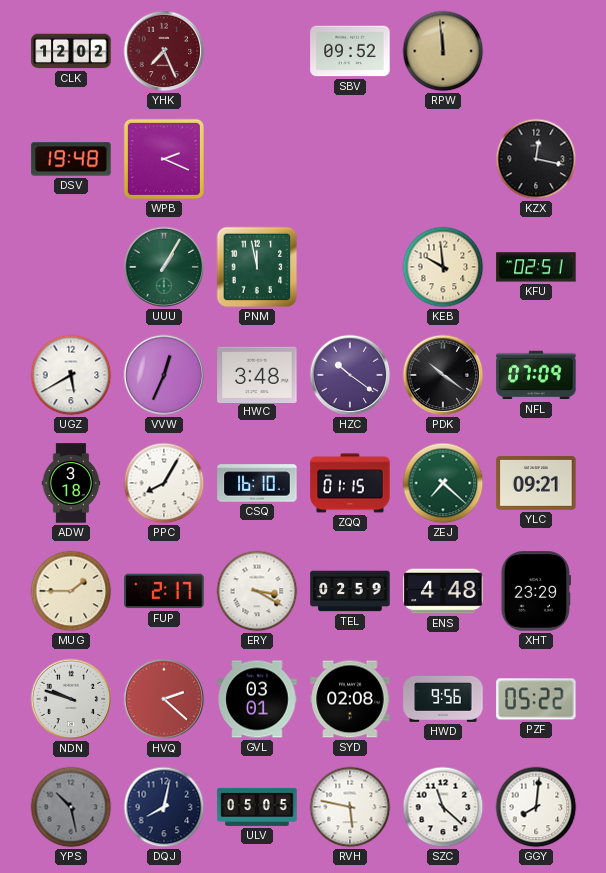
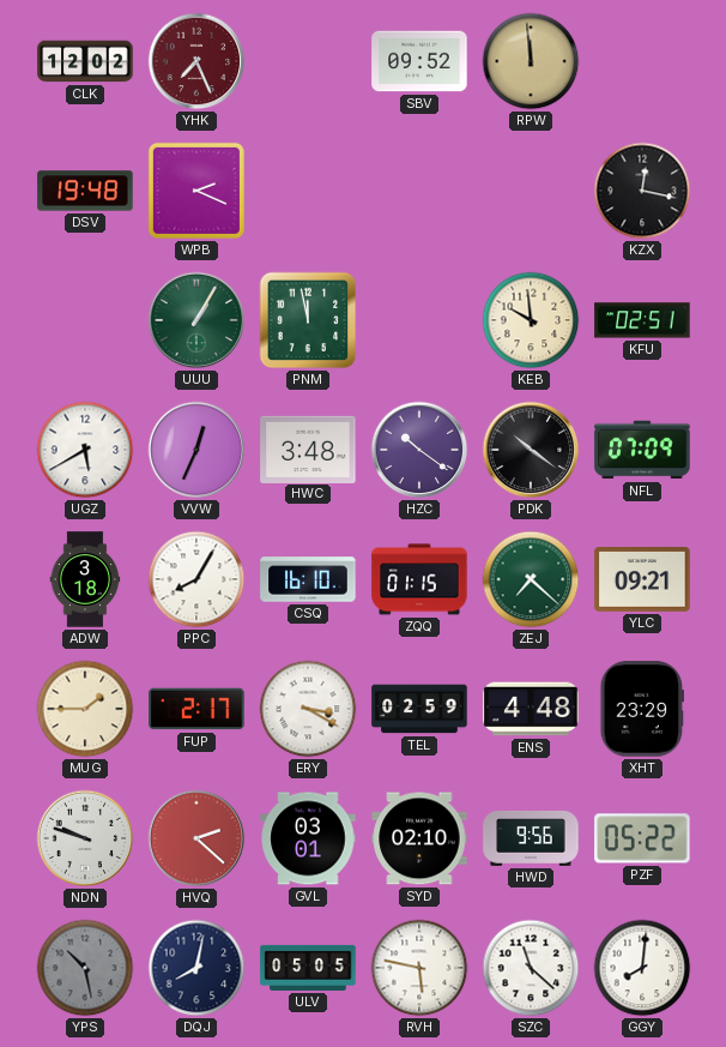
SYD: 02:08 -> 02:10 (419, 838)
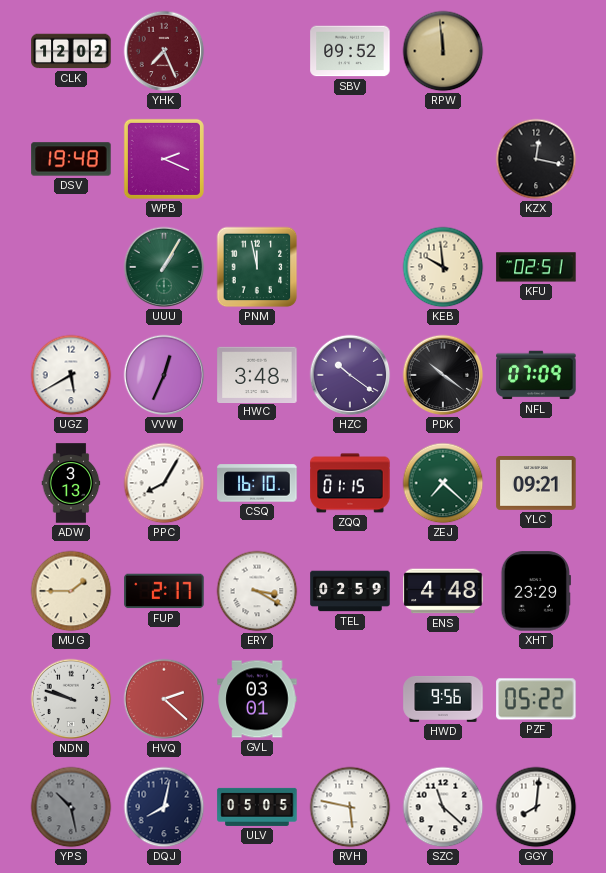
ADW: 3:18 -> 3:13 (71, 483)
SYD: 02:10 -> none (419, 838)
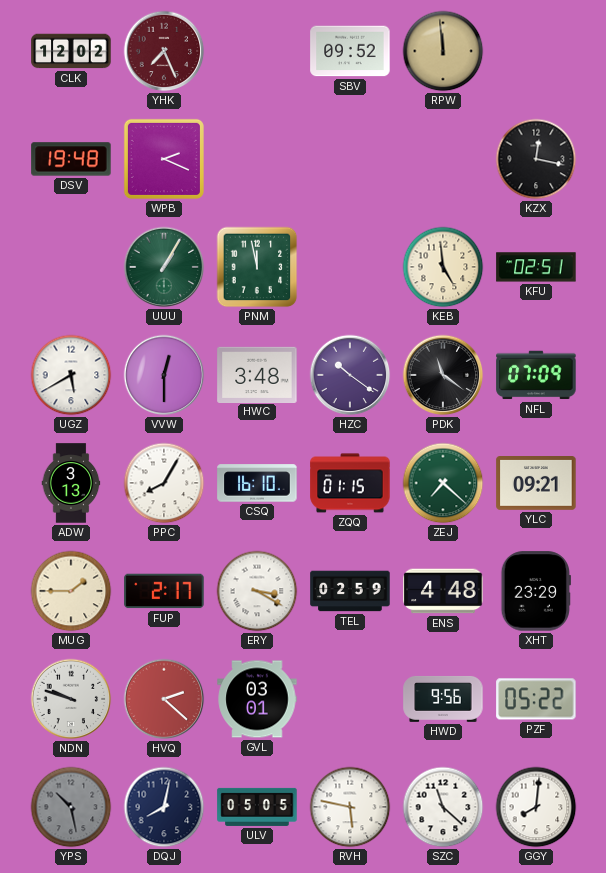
KEB: 9:59 -> 4:59 (443, 267)
VVW: 12:34 -> 12:30 (164, 375)
PDK: 10:21 -> 11:21 (443, 375)
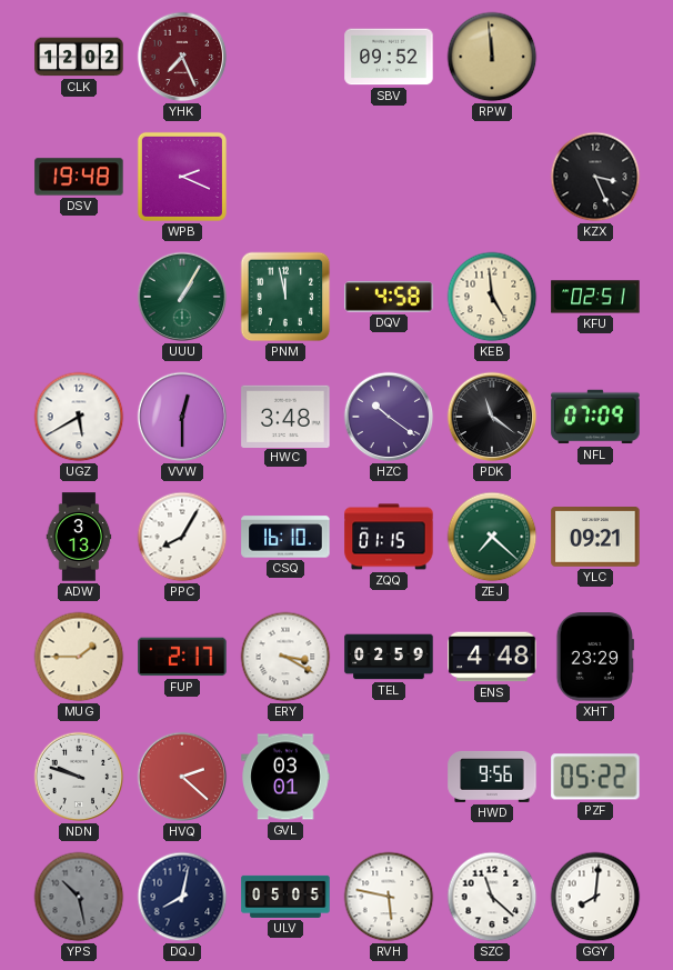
KZX: 12:17 -> 3:26 (595, 177)
DQV: none -> 4:58 (389, 297)
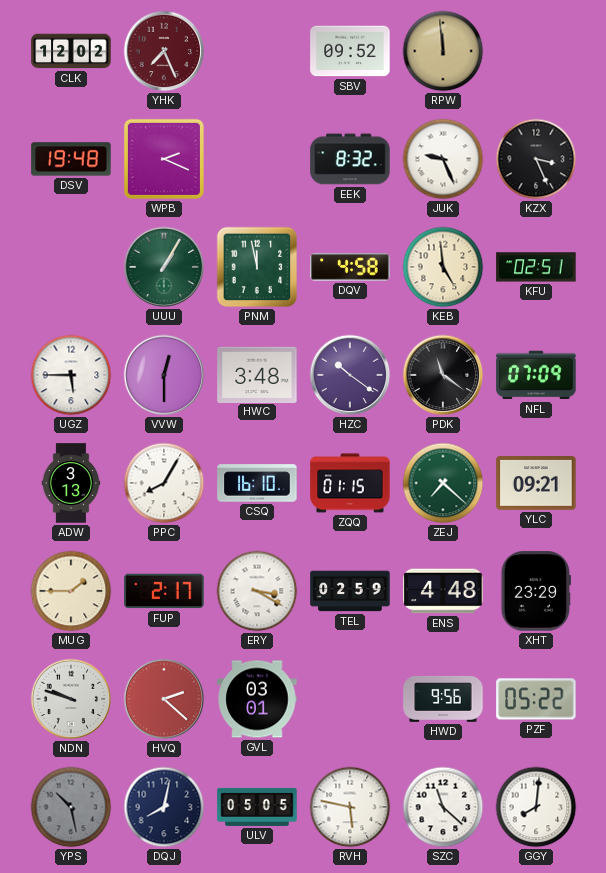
EEK: none -> 8:32 (350, 159)
JUK: none -> 9:26 (443, 159)
UGZ: 5:40 -> 5:45 (71, 375)
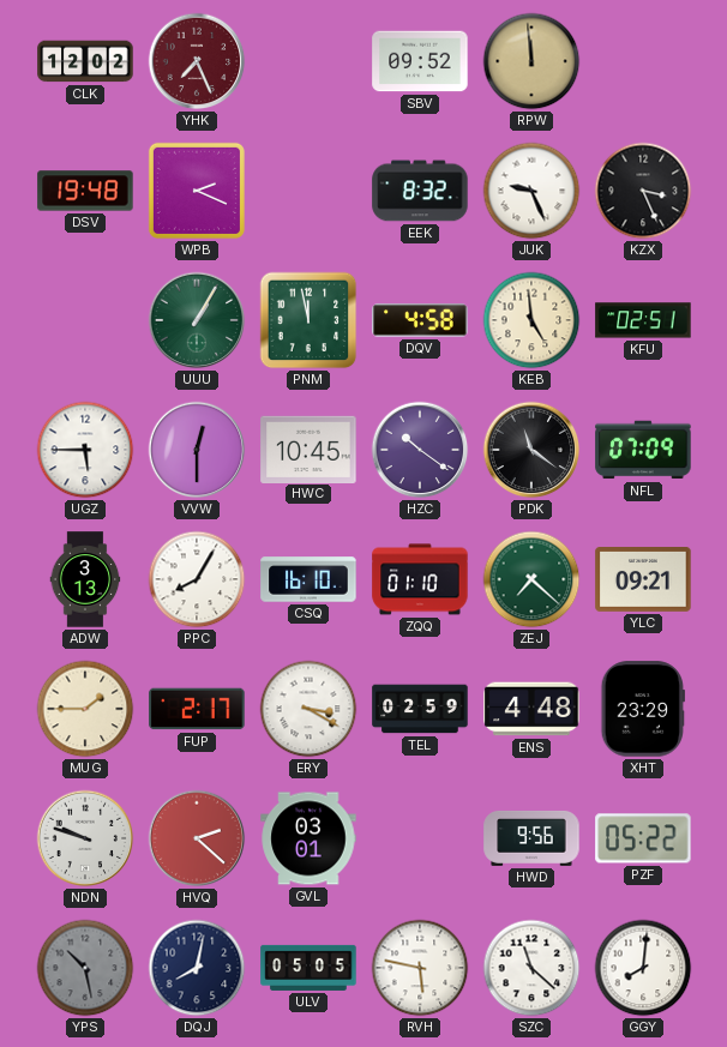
HWC: 3:48 -> 10:45 (308, 449)
ZQQ: 01:15 -> 01:10 (420, 579)
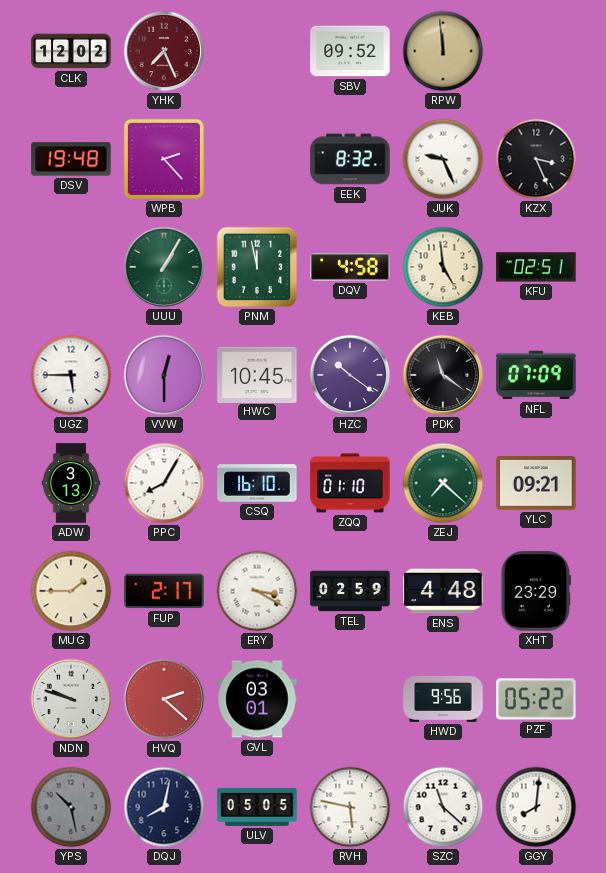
WPB: 2:19 -> 2:23 (164, 159)
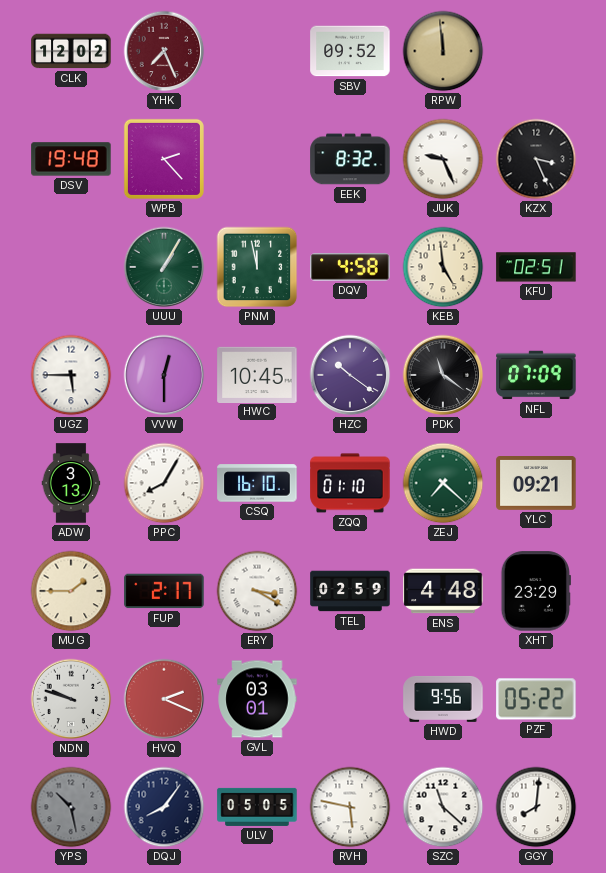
HVQ: 2:22 -> 2:19 (164, 699)
DQJ: 8:02 -> 8:06 (164, 807)
